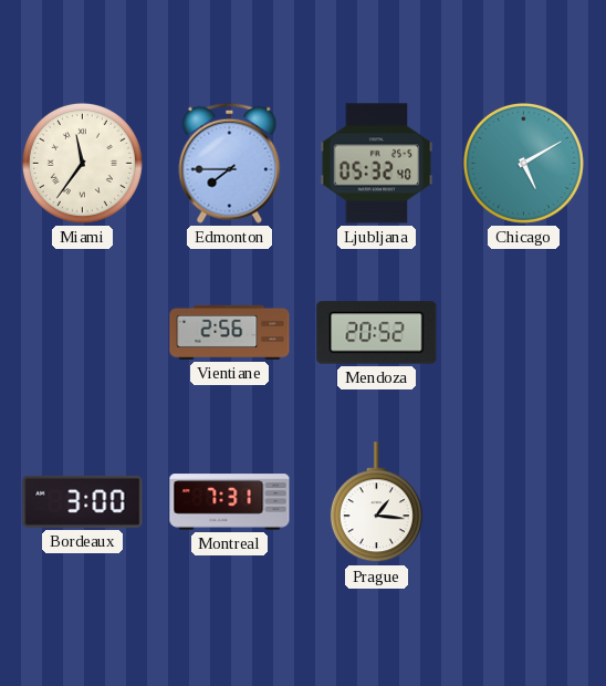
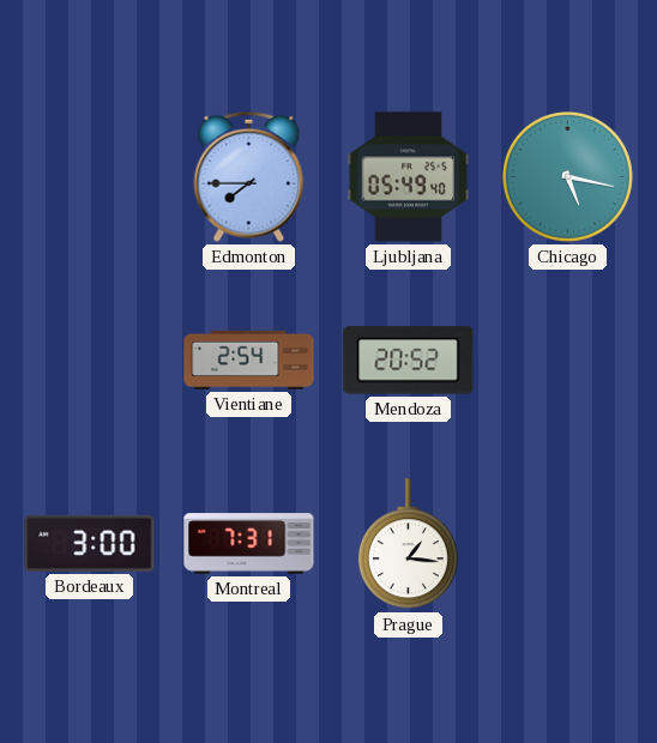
Miami: 11:36 -> none (82, 163)
Ljubljana: 05:32 -> 05:49 (409, 177)
Chicago: 5:10 -> 5:17 (567, 176)
Vientiane: 2:56 -> 2:54 (249, 360)
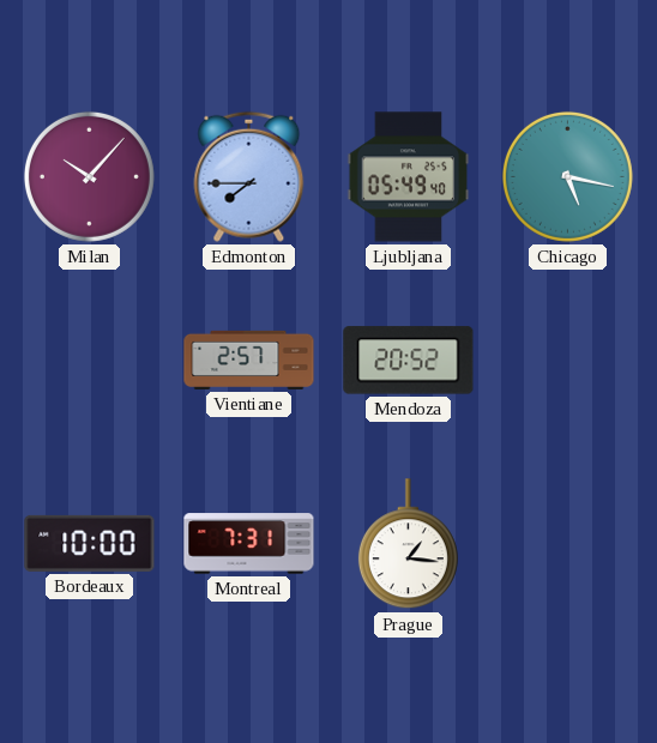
Milan: none -> 10:07 (89, 176)
Vientiane: 2:54 -> 2:57 (249, 360)
Bordeaux: 3:00 -> 10:00 (90, 543)
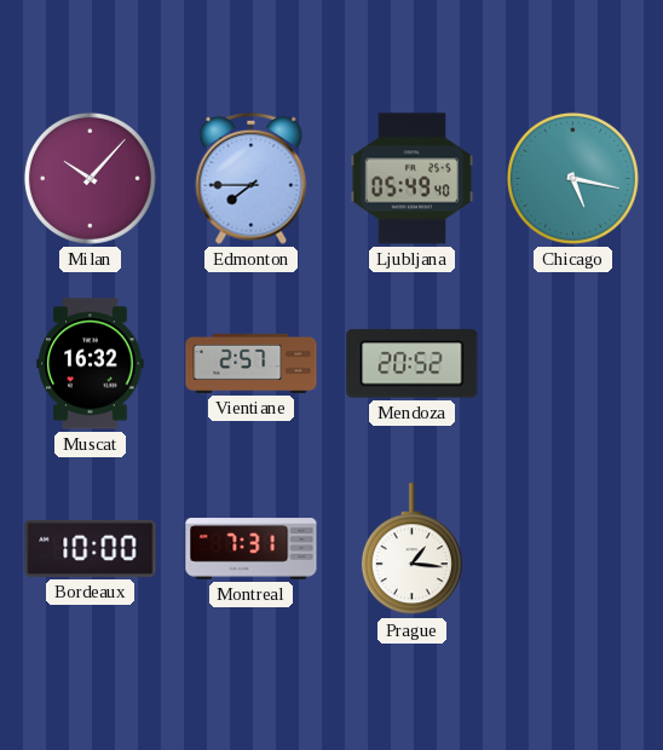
Muscat: none -> 16:32 (91, 364)
